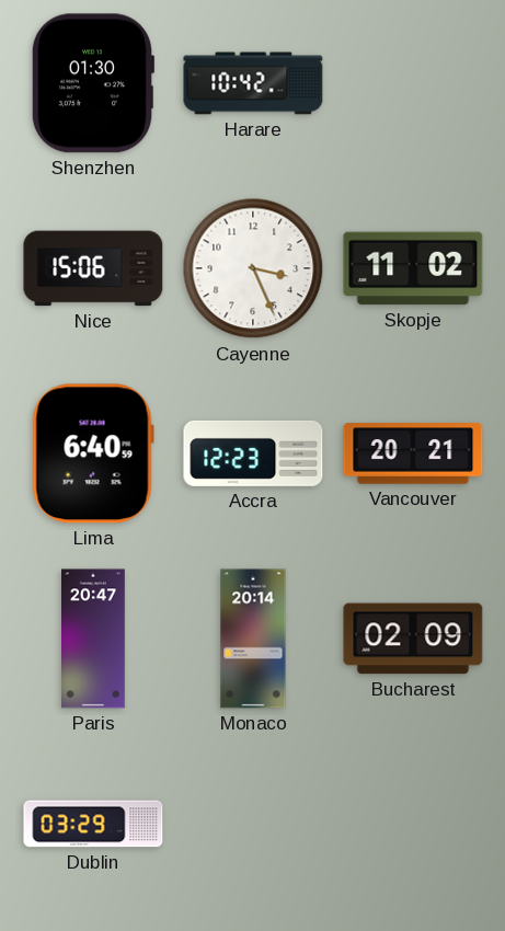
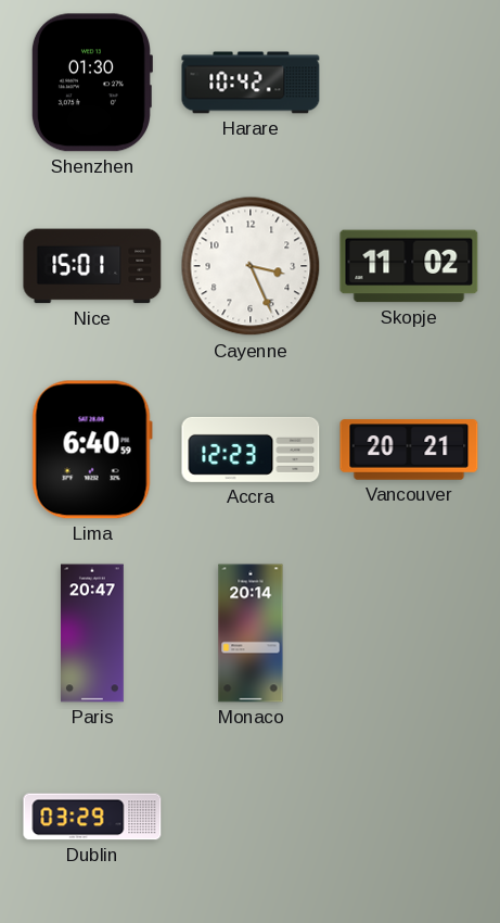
Nice: 15:06 -> 15:01 (92, 266)
Bucharest: 02:09 -> none (413, 639)
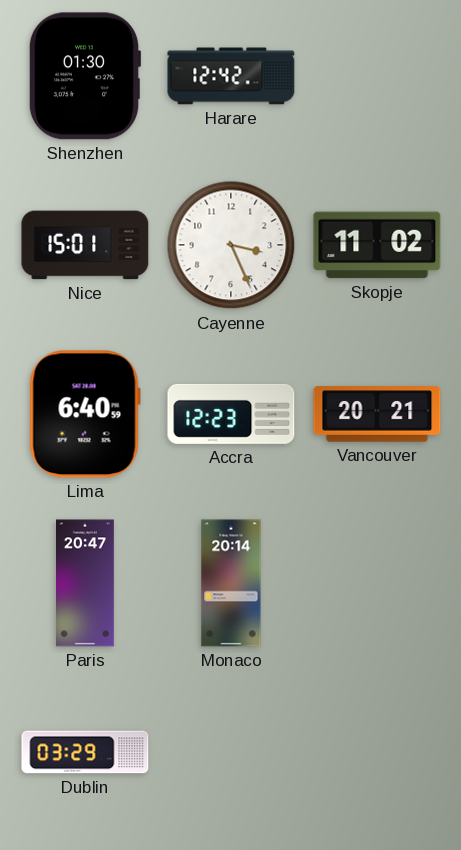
Harare: 10:42 -> 12:42 (231, 76)
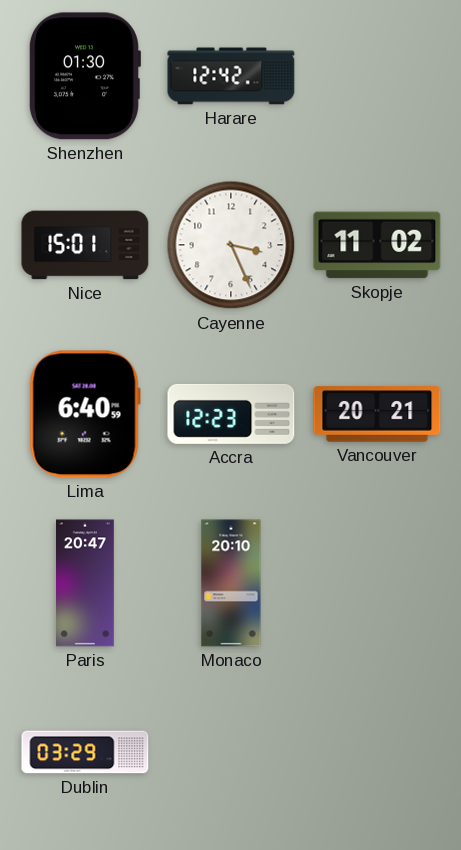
Monaco: 20:14 -> 20:10 (231, 583)
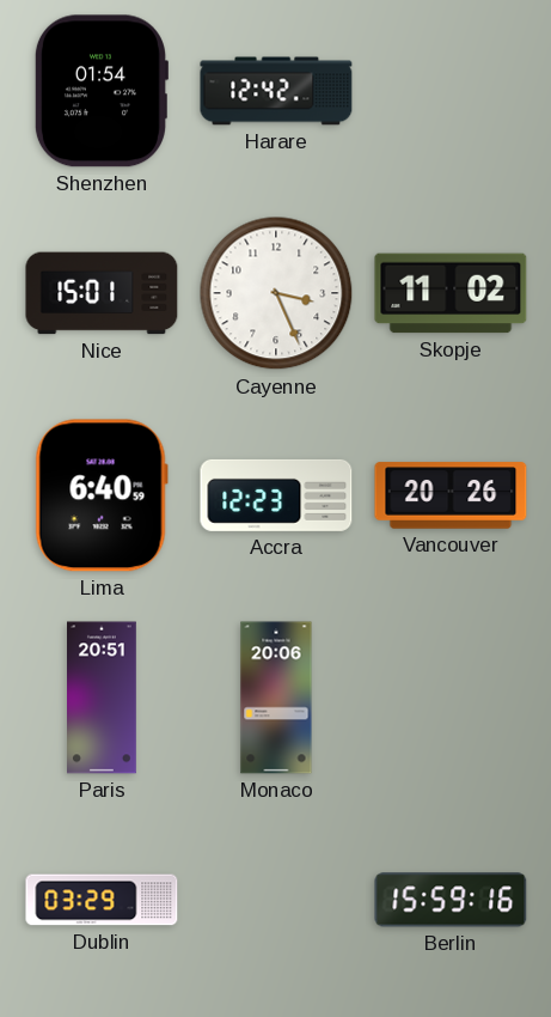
Shenzhen: 01:30 -> 01:54 (100, 91)
Vancouver: 20:21 -> 20:26 (451, 495)
Paris: 20:47 -> 20:51 (103, 698)
Monaco: 20:10 -> 20:06 (276, 698)
Berlin: none -> 15:59 (451, 900)
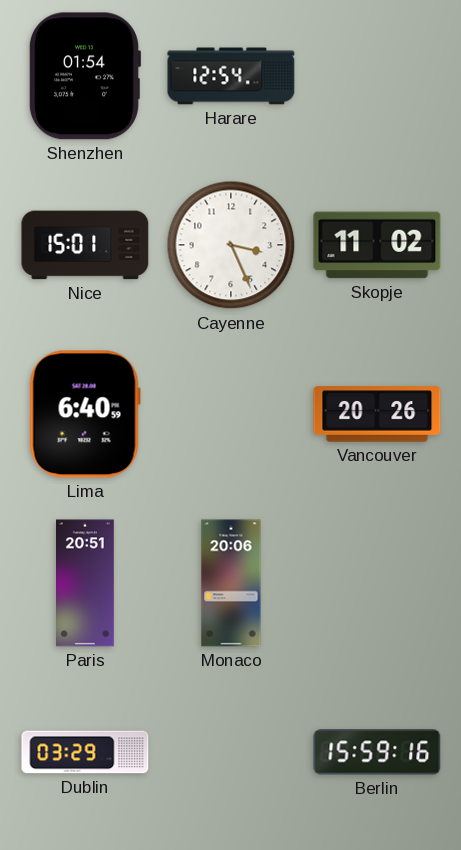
Harare: 12:42 -> 12:54 (231, 76)
Accra: 12:23 -> none (276, 495)
